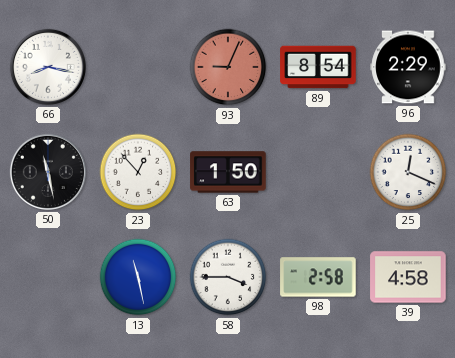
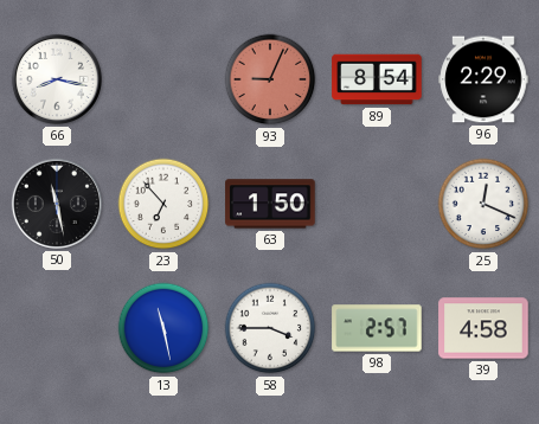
23: 12:53 -> 6:53 (163, 204)
98: 2:58 -> 2:57 (377, 328)
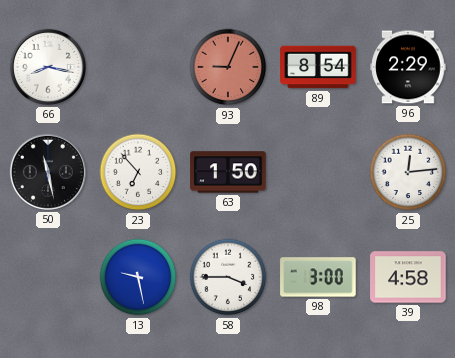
25: 12:19 -> 12:14 (408, 172)
13: 11:28 -> 9:28 (138, 277)
98: 2:57 -> 3:00 (318, 277)
